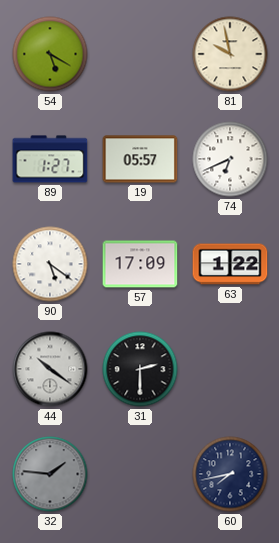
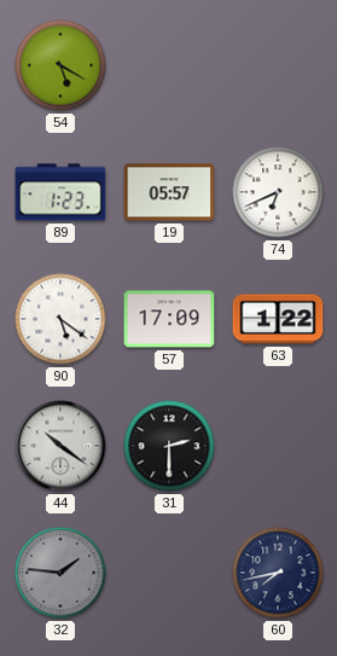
81: 9:58 -> none (230, 54)
89: 1:27 -> 1:23 (60, 192)
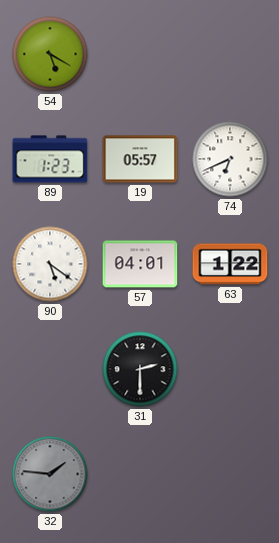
57: 17:09 -> 04:01 (140, 264)
44: 10:21 -> none (60, 446)
60: 7:43 -> none (278, 573)
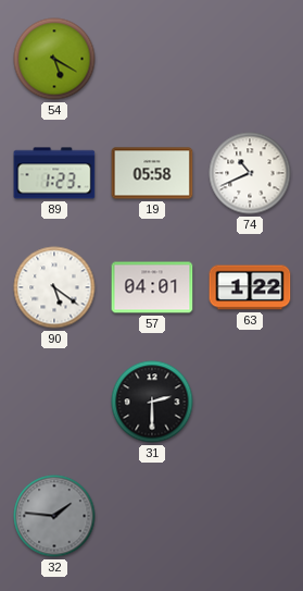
19: 05:57 -> 05:58 (152, 173)
74: 6:41 -> 10:41 (250, 173)
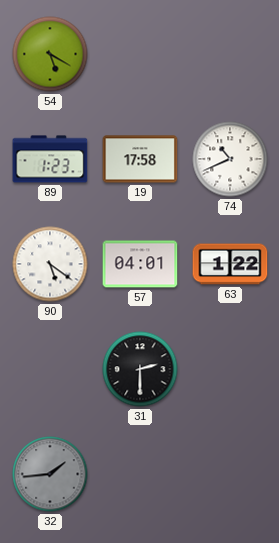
19: 05:58 -> 17:58 (140, 159)
32: 1:46 -> 1:44 (50, 474)
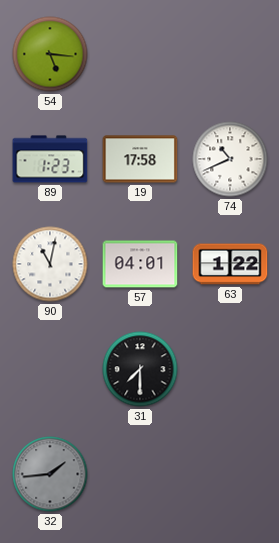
54: 5:20 -> 5:16 (50, 54)
90: 5:21 -> 11:02 (50, 264)
31: 2:30 -> 7:30 (140, 369)
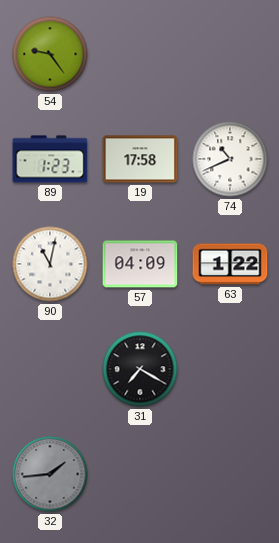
54: 5:16 -> 9:24 (50, 54)
57: 04:01 -> 04:09 (140, 264)
31: 7:30 -> 7:20 (140, 369)
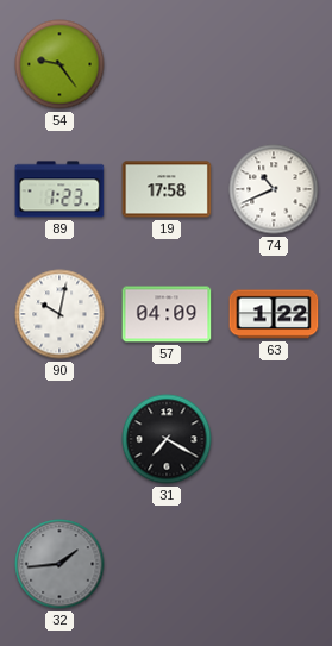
90: 11:02 -> 10:02 (59, 314)
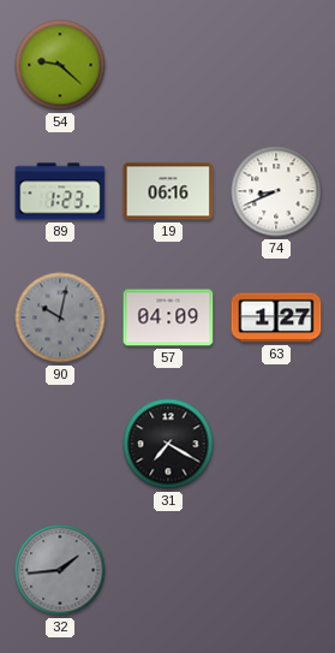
54: 9:24 -> 9:22 (60, 65)
19: 17:58 -> 06:16 (168, 191)
74: 10:41 -> 8:41 (276, 191)
90 dial: white -> grey (60, 317)
63: 1:22 -> 1:27 (276, 317)
